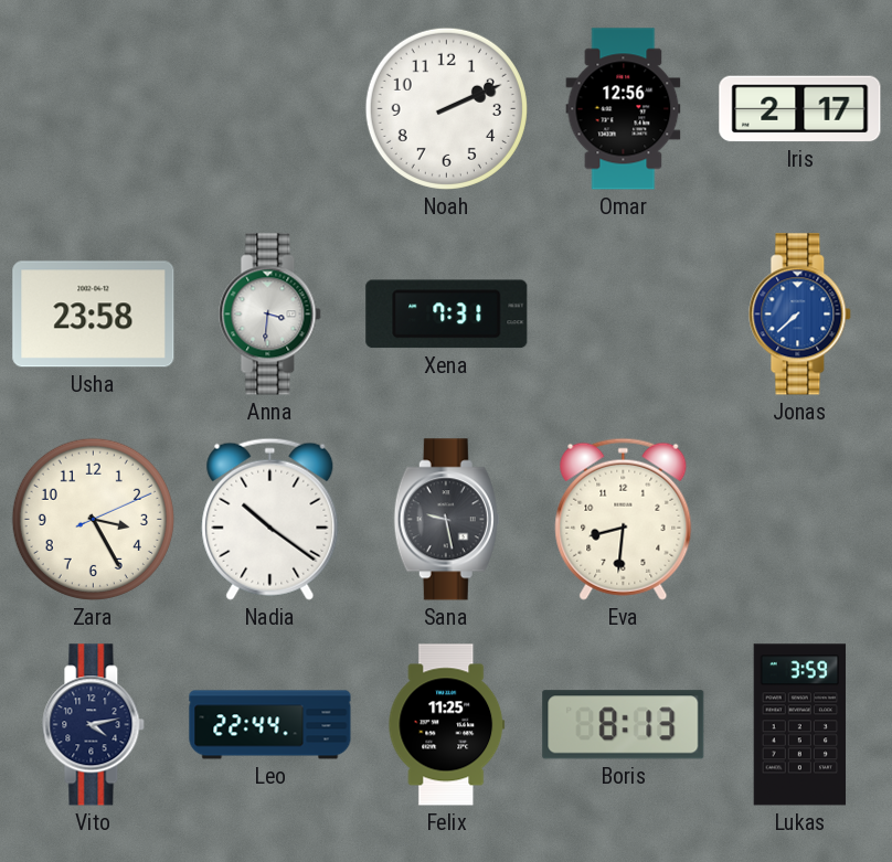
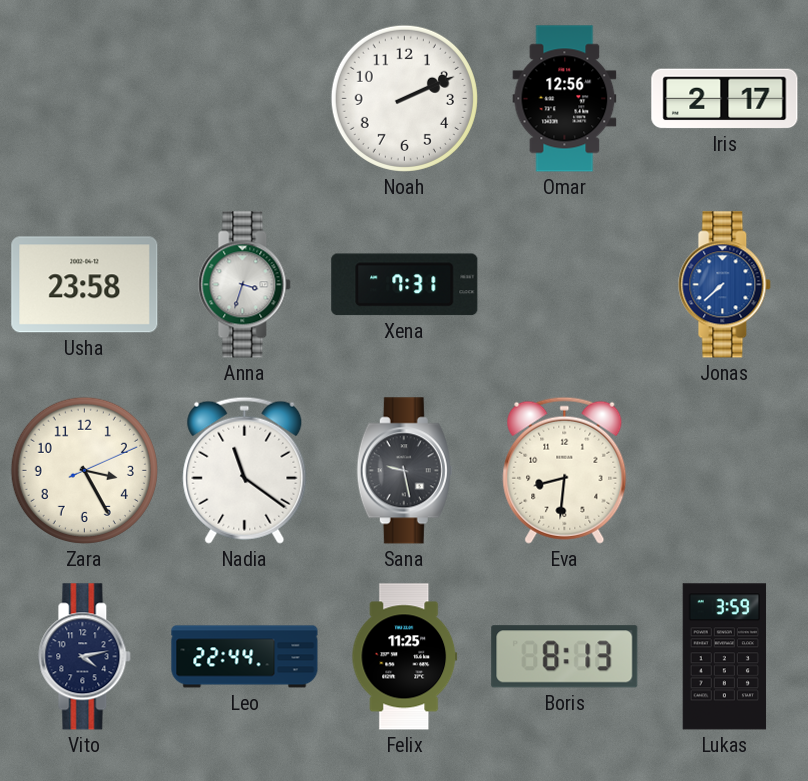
Anna: 3:31 -> 3:33 (245, 285)
Nadia: 10:21 -> 11:21 (245, 470)
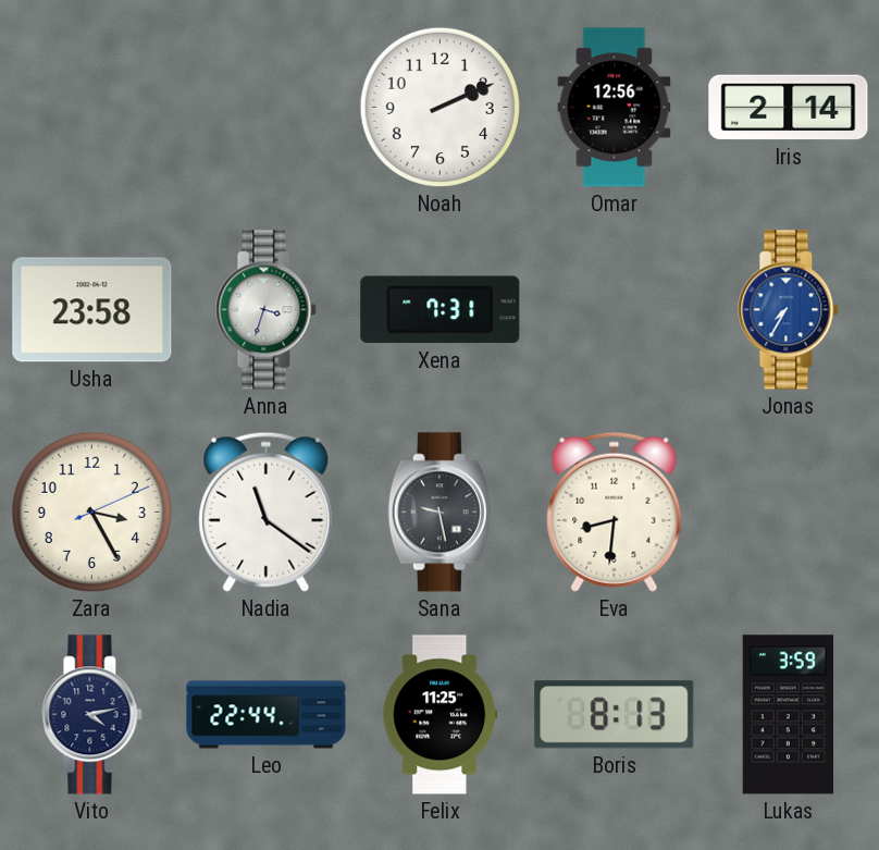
Iris: 2:17 -> 2:14 (789, 108)
Jonas: 7:38 -> 7:35 (789, 310)
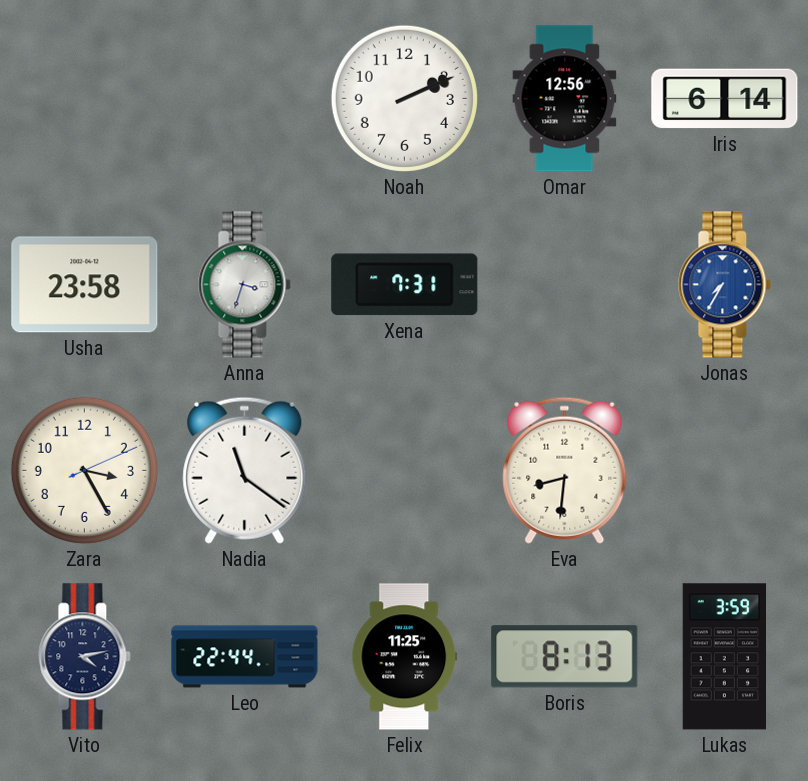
Iris: 2:14 -> 6:14 (725, 99)
Sana: 9:28 -> none (439, 513)
